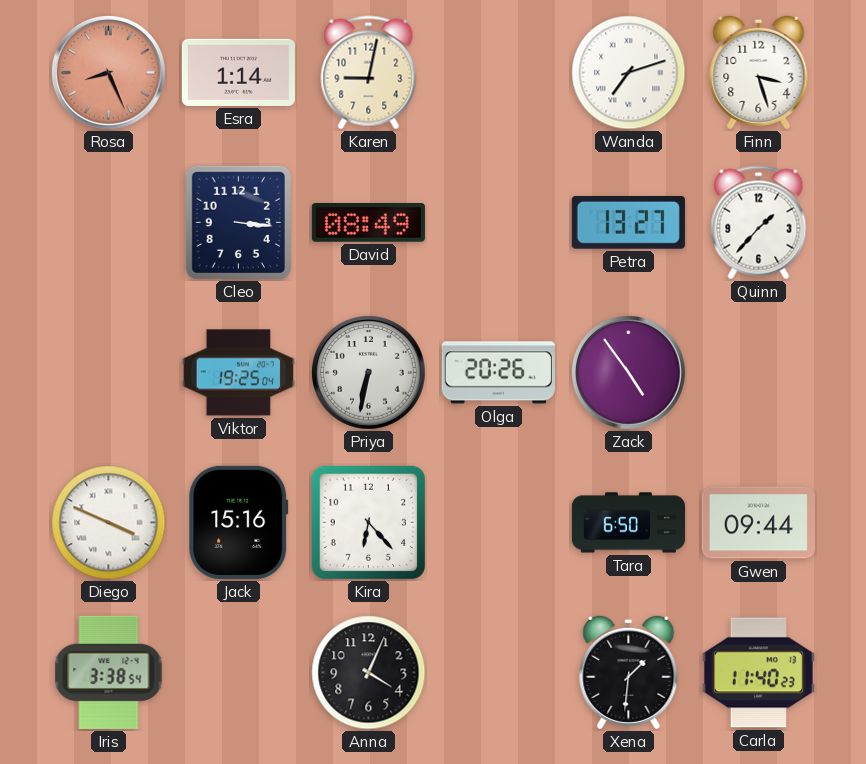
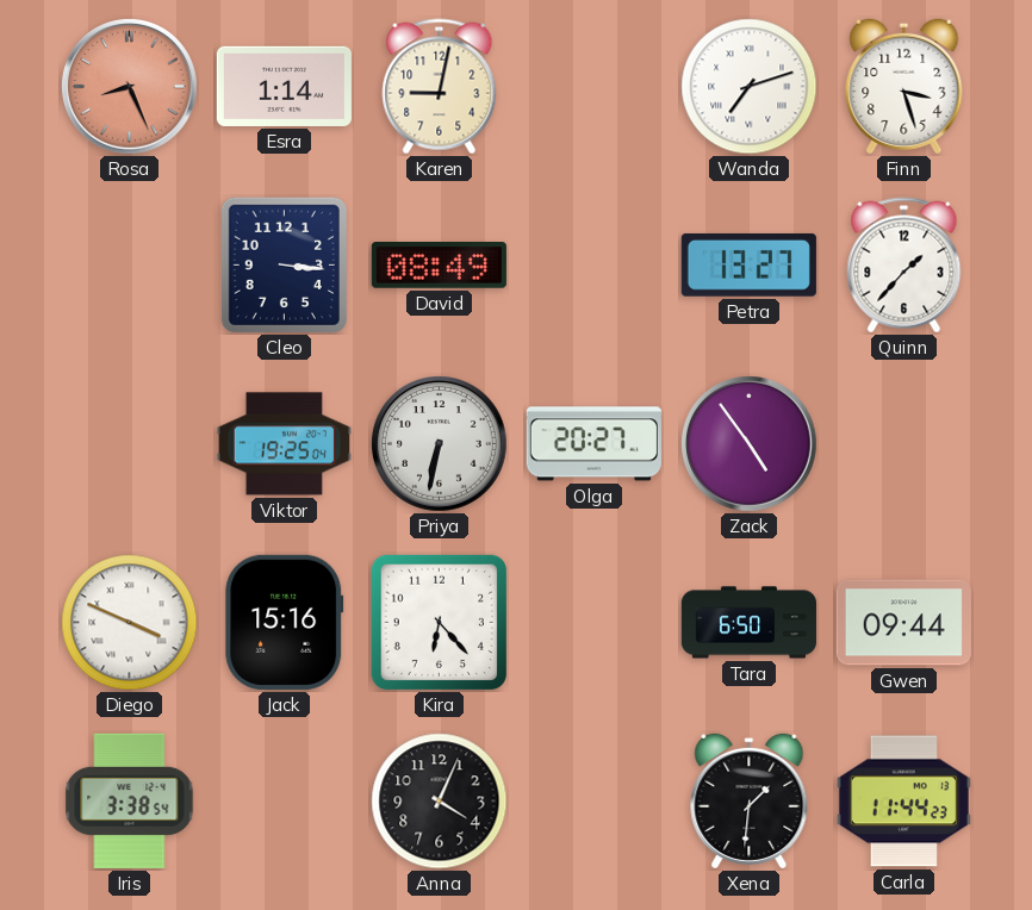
Olga: 20:26 -> 20:27 (593, 444)
Carla: 11:40 -> 11:44 (903, 802)
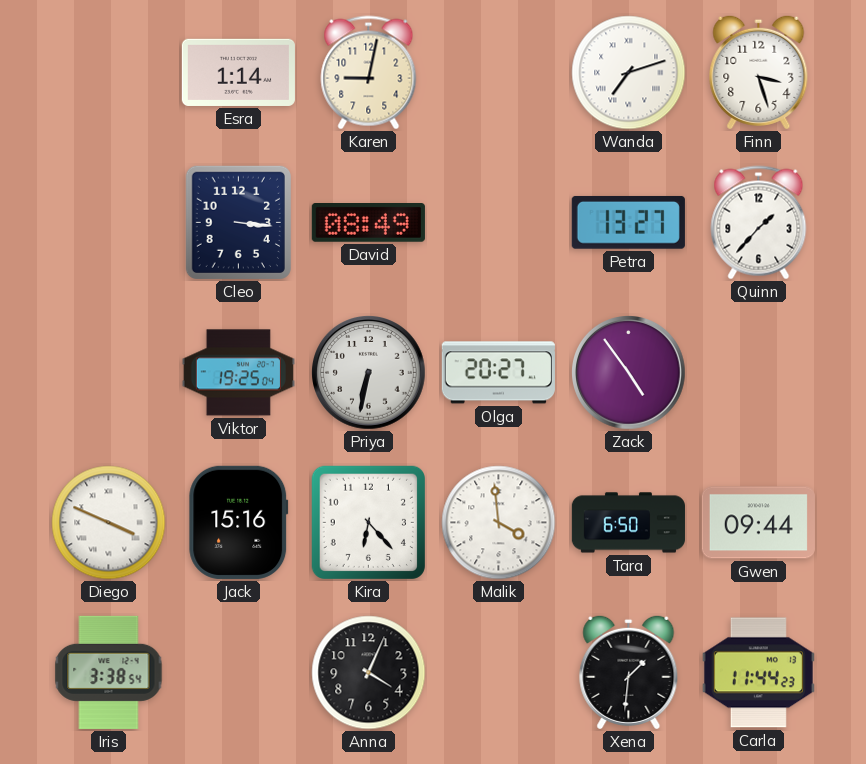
Rosa: 8:26 -> none (130, 87)
Malik: none -> 3:59 (499, 523)
